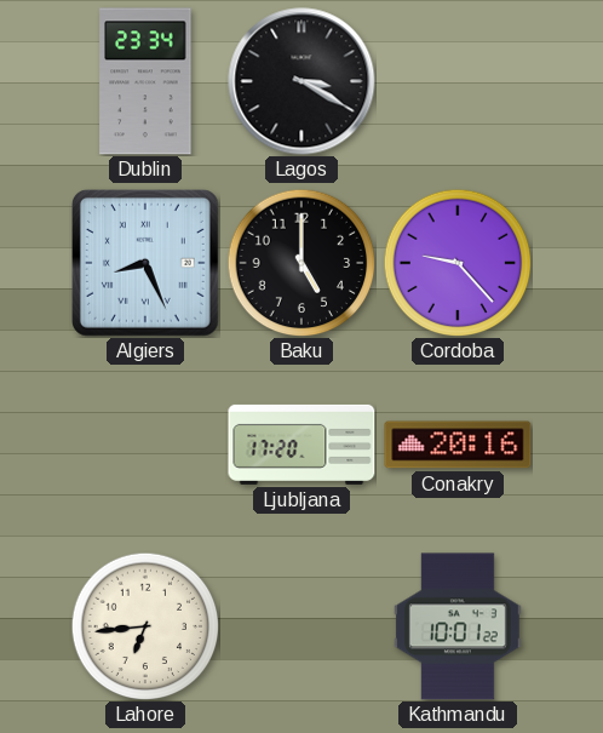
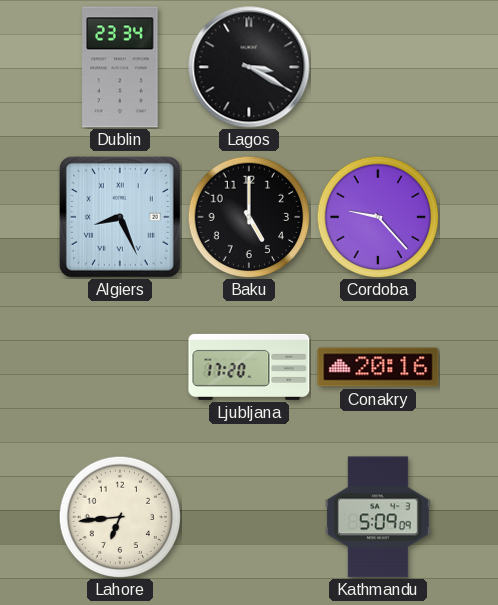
Kathmandu: 10:01 -> 5:09 (378, 517)
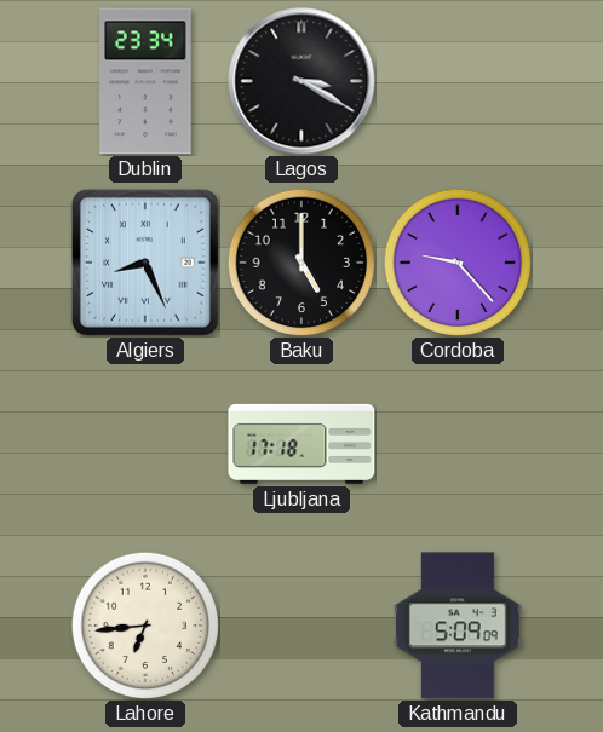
Ljubljana: 17:20 -> 17:18 (301, 444)
Conakry: 20:16 -> none (378, 367)
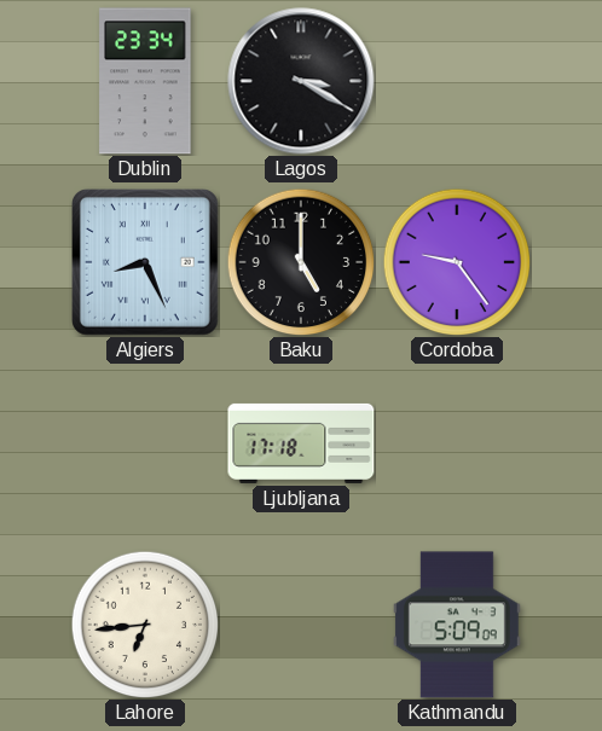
Cordoba: 9:23 -> 9:24 (457, 262)
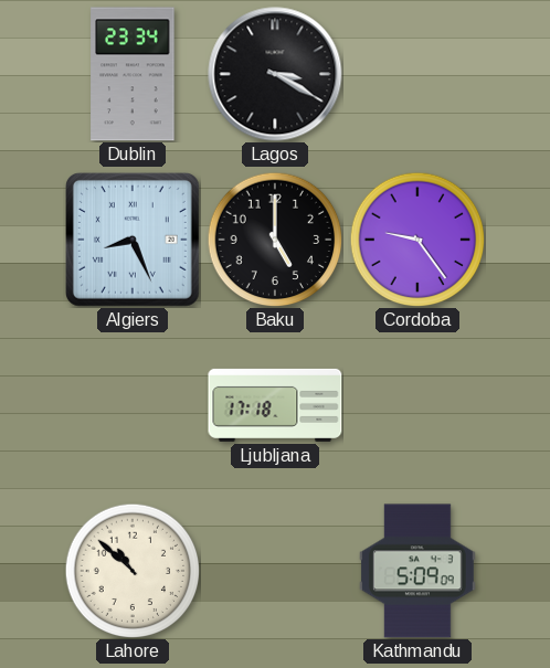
Lahore: 6:44 -> 10:52 (133, 571)
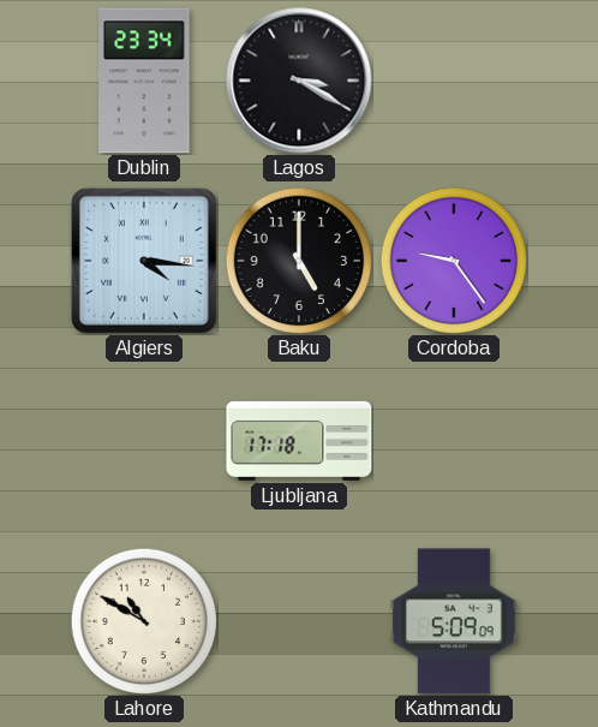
Algiers: 8:26 -> 4:16 (144, 261)
Lahore: 10:52 -> 10:50 (144, 621)
